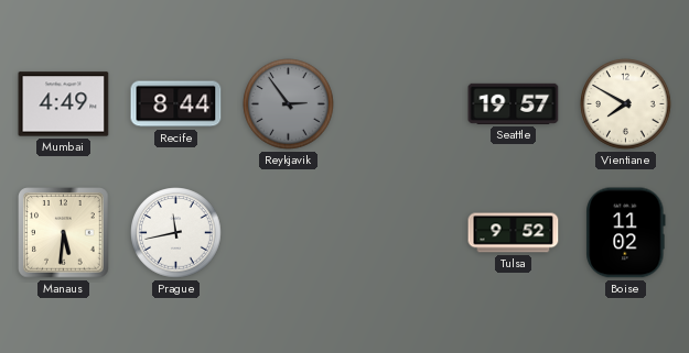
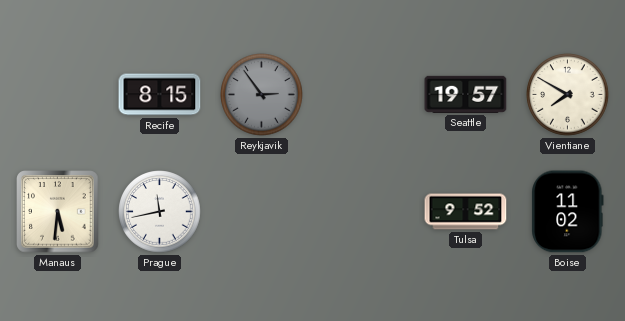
Mumbai: 4:49 -> none (64, 104)
Recife: 8:44 -> 8:15 (160, 95)
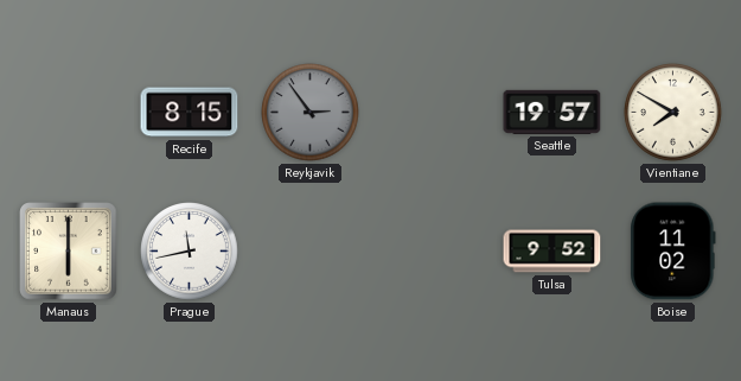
Manaus: 5:31 -> 6:00 (69, 252)
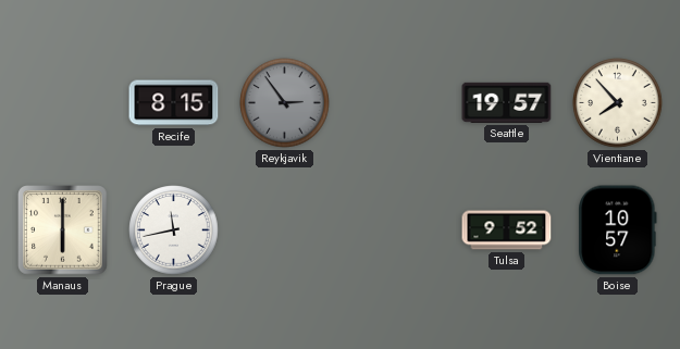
Vientiane: 7:50 -> 7:53 (618, 103)
Boise: 11:02 -> 10:57 (618, 230)
